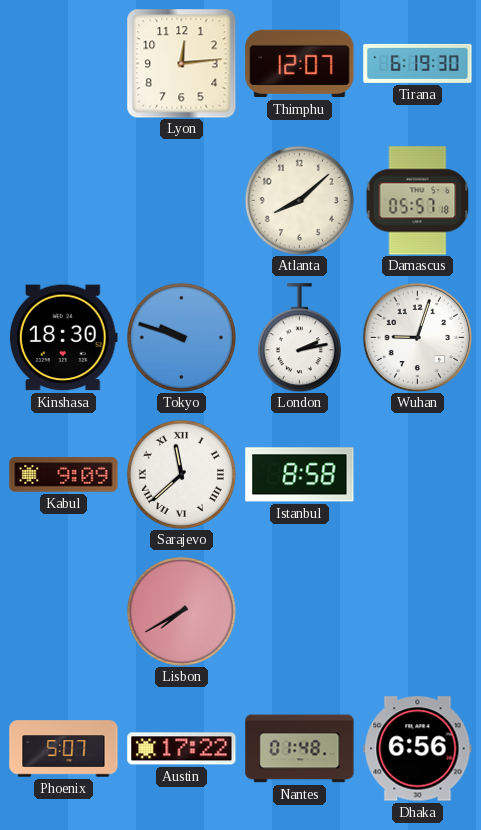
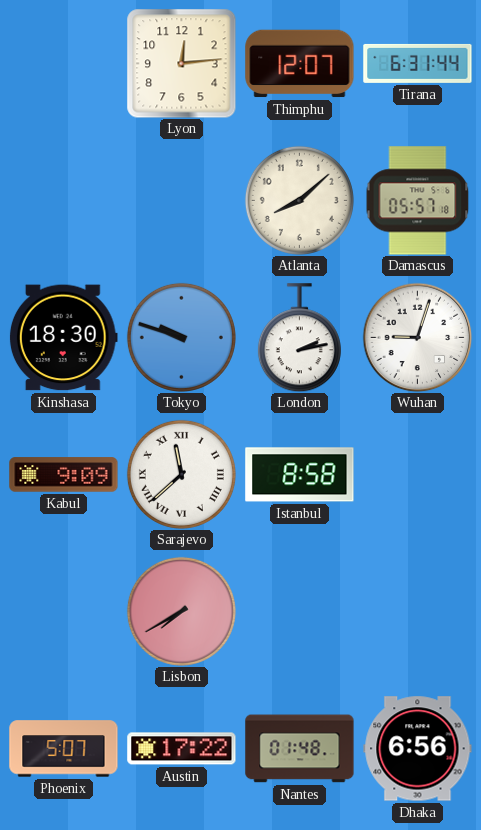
Tirana: 6:19 -> 6:31 (418, 63)
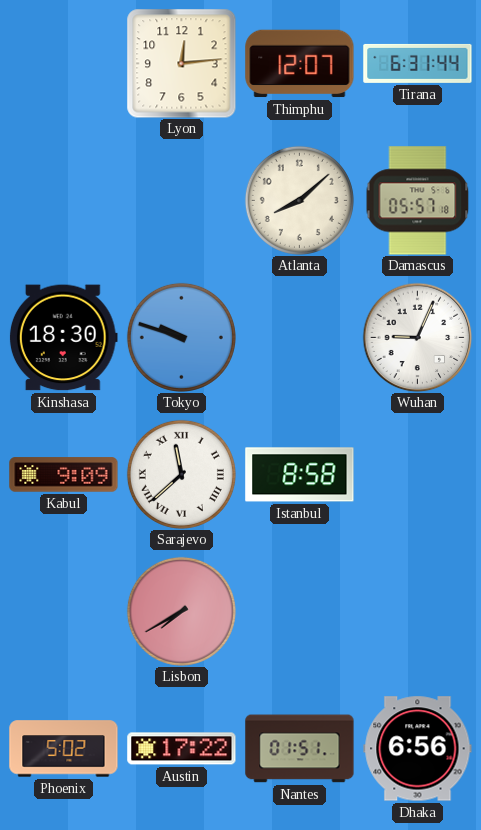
London: 2:13 -> none (299, 338)
Wuhan: 9:03 -> 9:04 (417, 337)
Phoenix: 5:07 -> 5:02 (64, 749)
Nantes: 01:48 -> 01:51 (300, 749)
